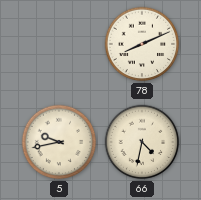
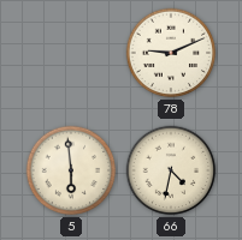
78: 8:11 -> 9:11 (171, 53)
5: 9:43 -> 5:59 (71, 170)
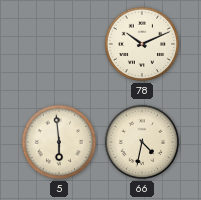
78: 9:11 -> 10:11 (142, 44)
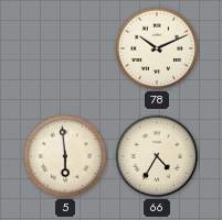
66: 4:32 -> 4:35 (157, 156)
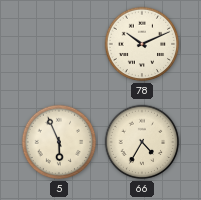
5: 5:59 -> 5:56 (59, 142)
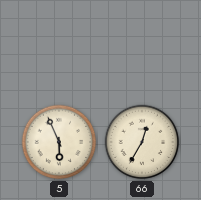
78: 10:11 -> none (142, 44)
66: 4:35 -> 12:35 (142, 142)
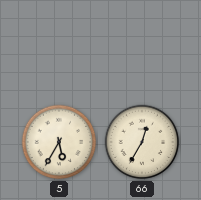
5: 5:56 -> 5:35 (59, 142)
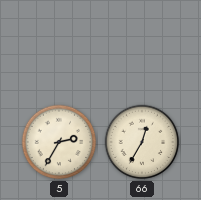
5: 5:35 -> 2:35 (59, 142)
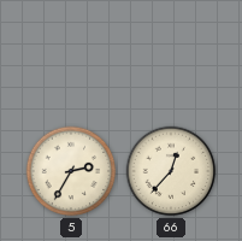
66: 12:35 -> 12:37 (171, 171)
